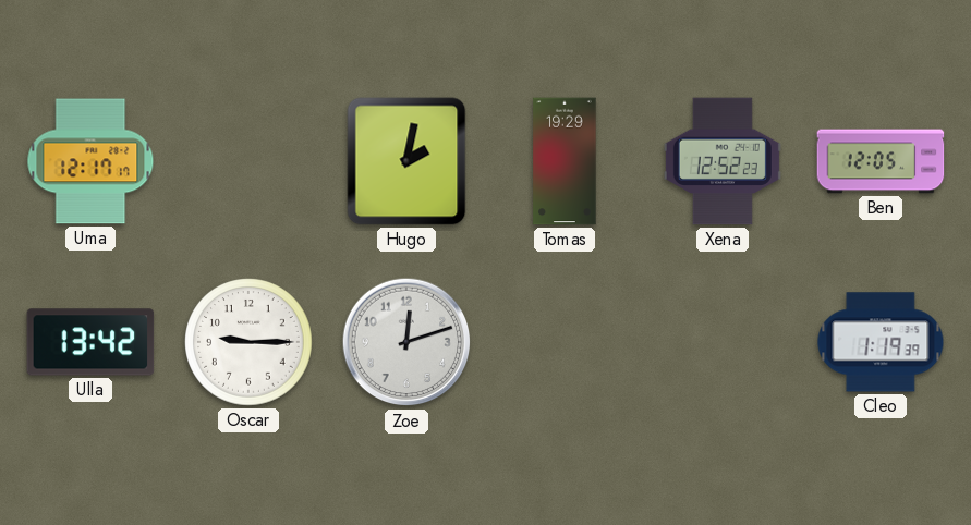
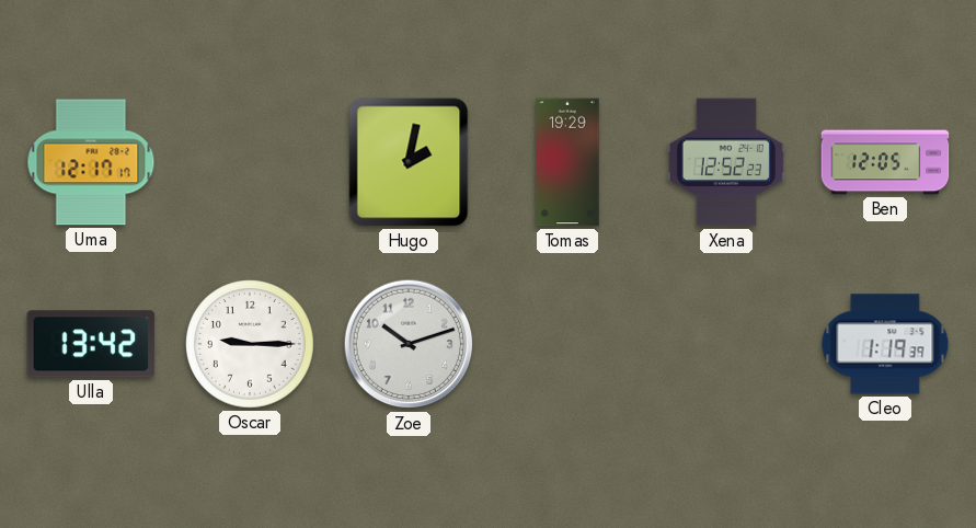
Zoe: 12:12 -> 10:12 (409, 344)
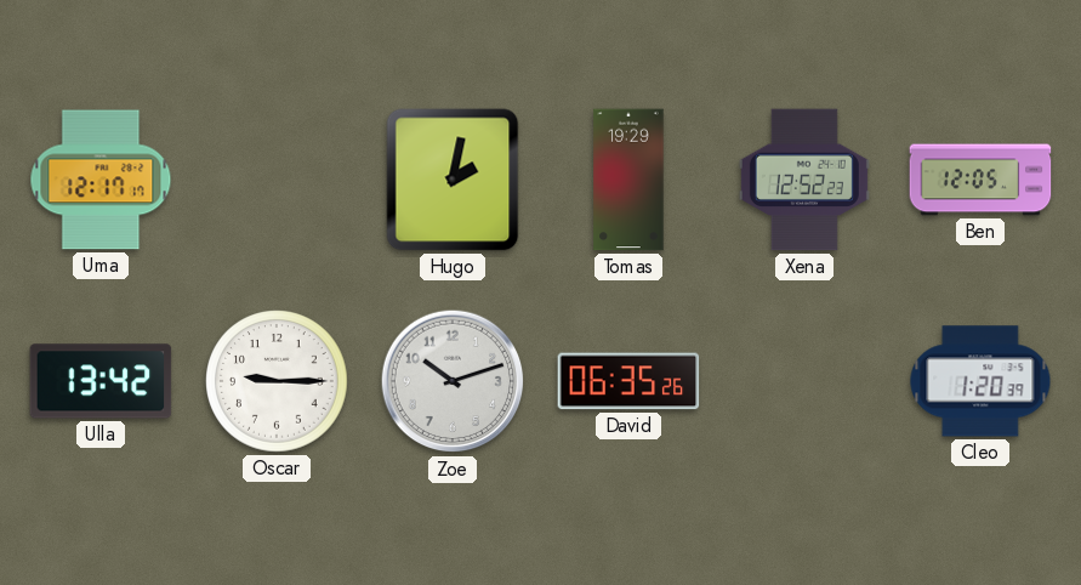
David: none -> 06:35 (628, 381)
Cleo: 1:19 -> 1:20 (980, 381)
